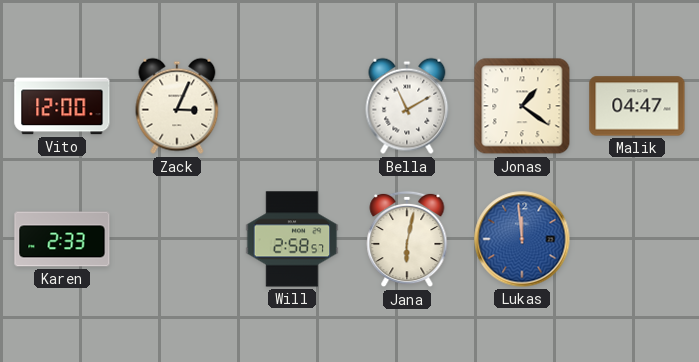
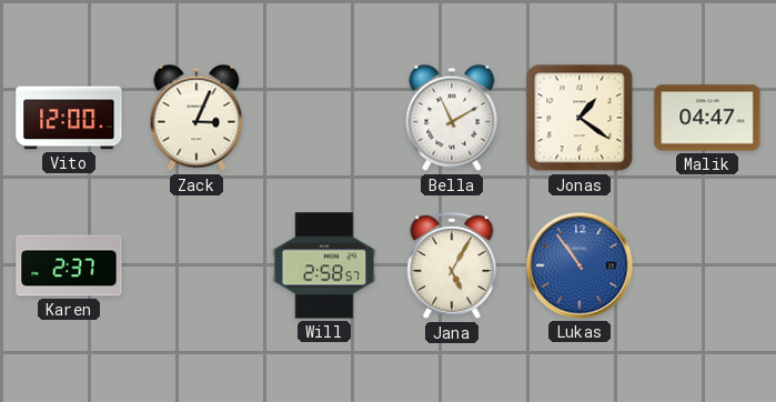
Karen: 2:33 -> 2:37 (69, 265)
Jana: 6:02 -> 5:05 (452, 265)
Lukas: 11:59 -> 10:54 (580, 265)
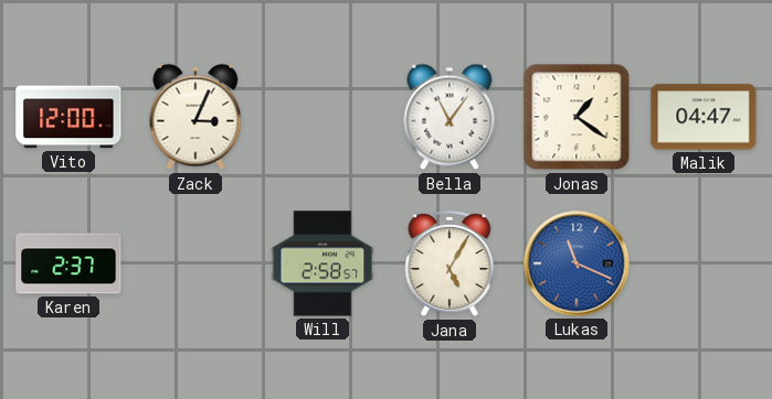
Bella: 11:10 -> 11:06 (450, 117)
Lukas: 10:54 -> 11:19 (577, 263)
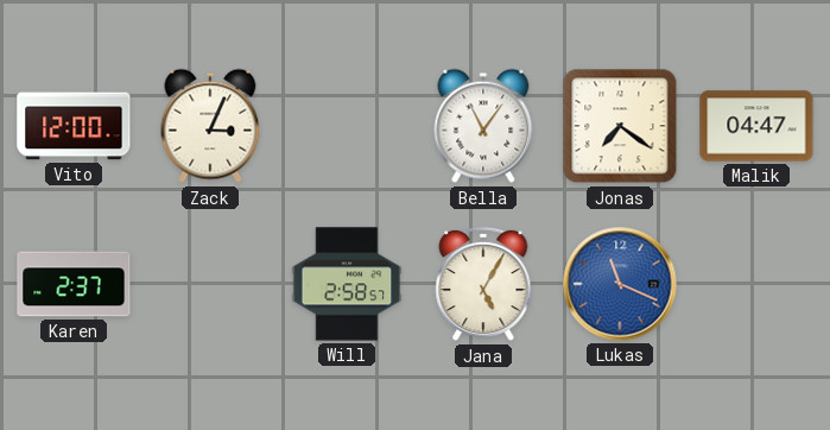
Jonas: 1:21 -> 7:21 (620, 126)
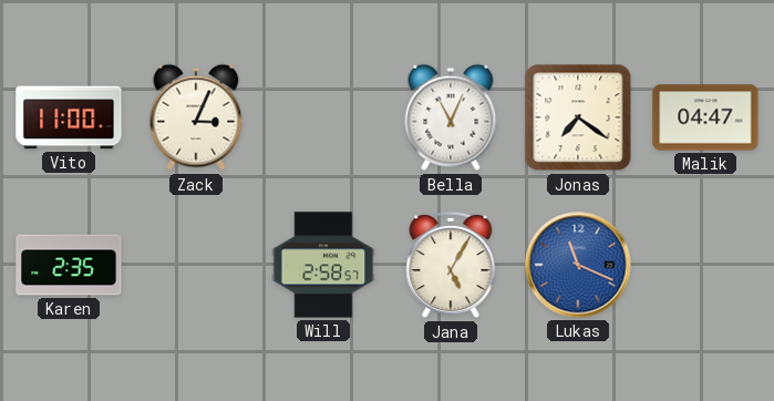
Vito: 12:00 -> 11:00 (69, 117)
Bella: 11:06 -> 11:04 (451, 117)
Karen: 2:37 -> 2:35 (69, 265)
